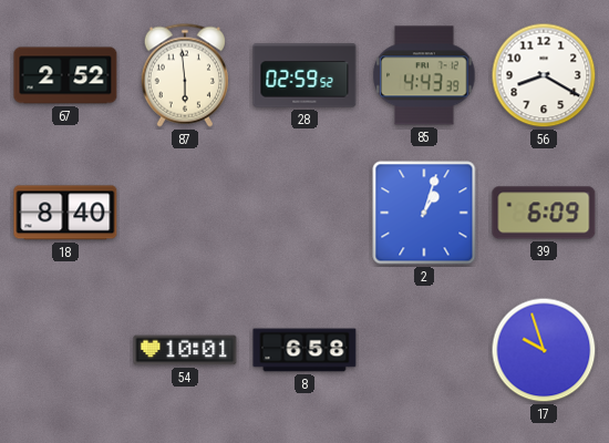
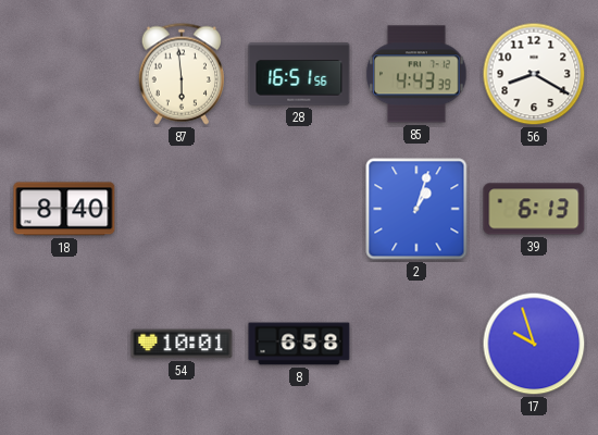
67: 2:52 -> none (65, 75)
28: 02:59 -> 16:51 (299, 74)
39: 6:09 -> 6:13 (534, 209)
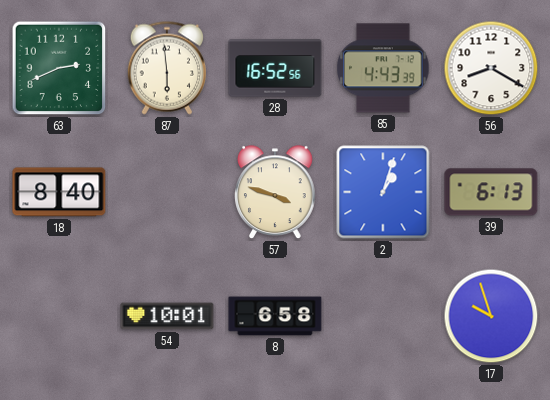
63: none -> 2:41 (59, 68)
28: 16:51 -> 16:52 (275, 68)
57: none -> 3:48 (276, 193)
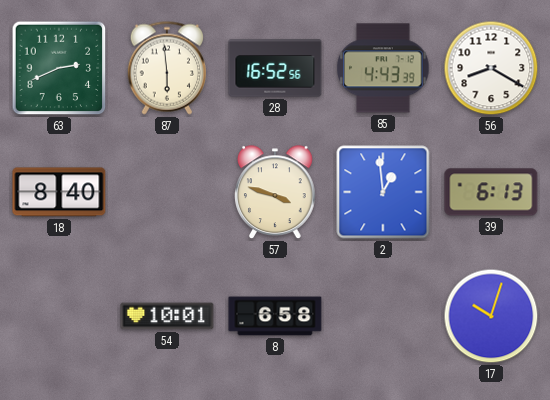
2: 1:03 -> 12:59 (383, 192)
17: 9:57 -> 10:03 (491, 316)
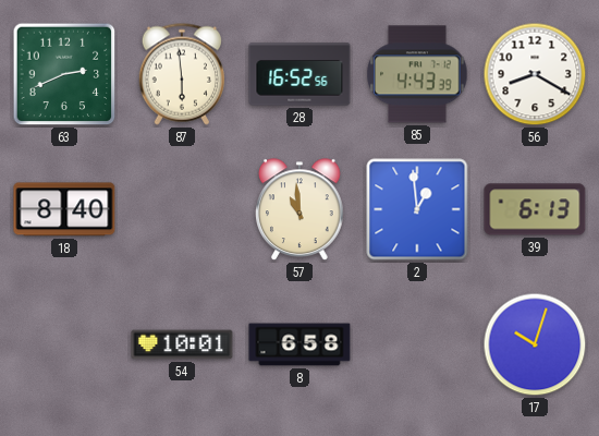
57: 3:48 -> 10:59 (301, 210)
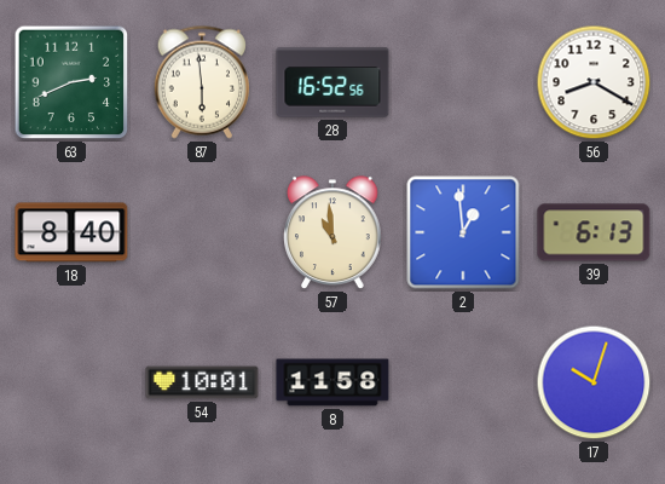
85: 4:43 -> none (417, 74)
8: 6:58 -> 11:58 (332, 382)
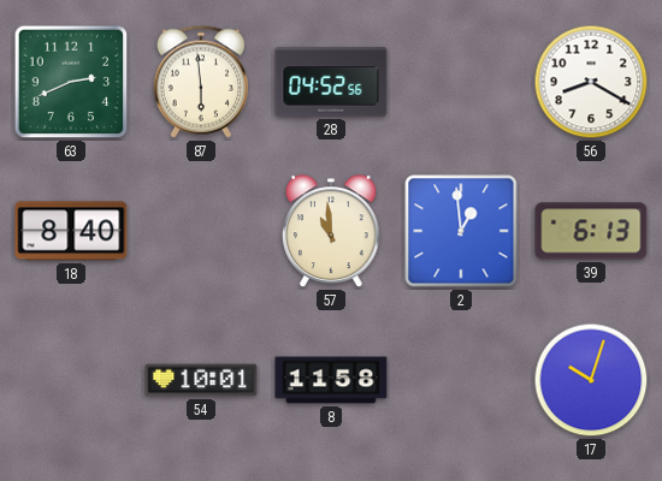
28: 16:52 -> 04:52 (331, 82)
